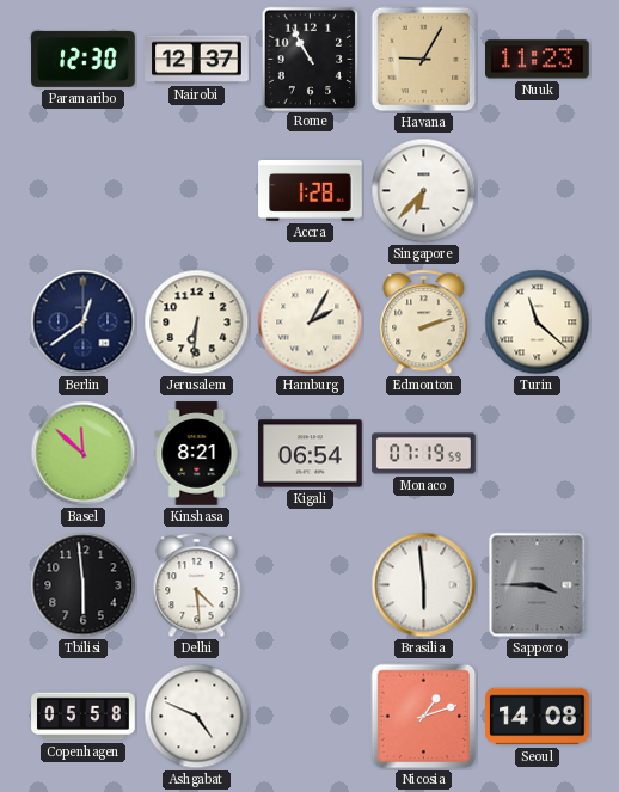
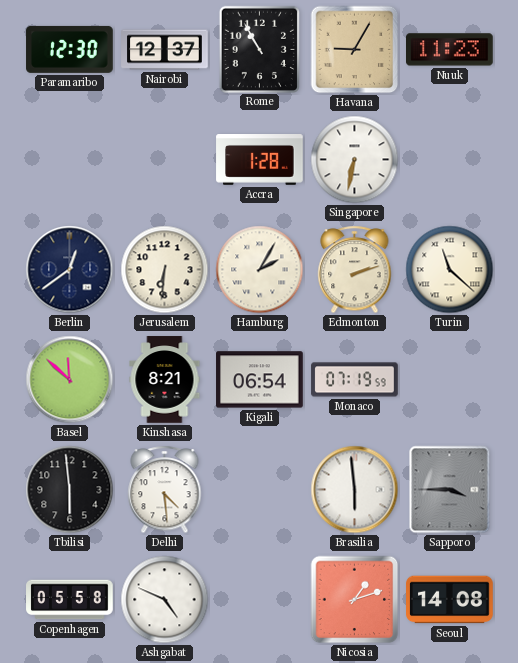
Singapore: 6:37 -> 6:32 (355, 160)
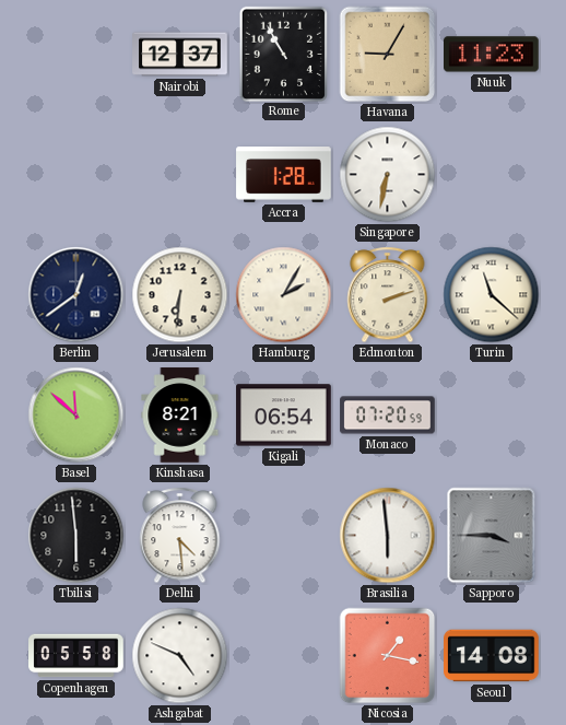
Paramaribo: 12:30 -> none (70, 49)
Monaco: 07:19 -> 07:20 (388, 416)
Nicosia: 1:12 -> 1:17 (388, 656)
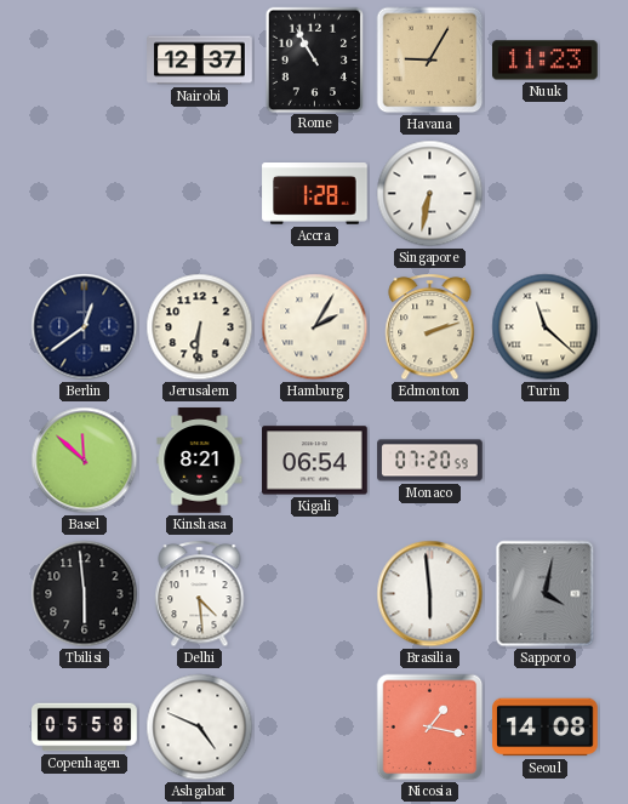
Sapporo: 3:45 -> 4:02 (546, 594)
